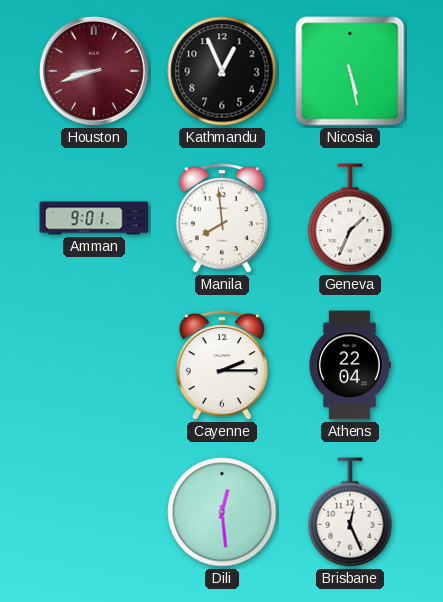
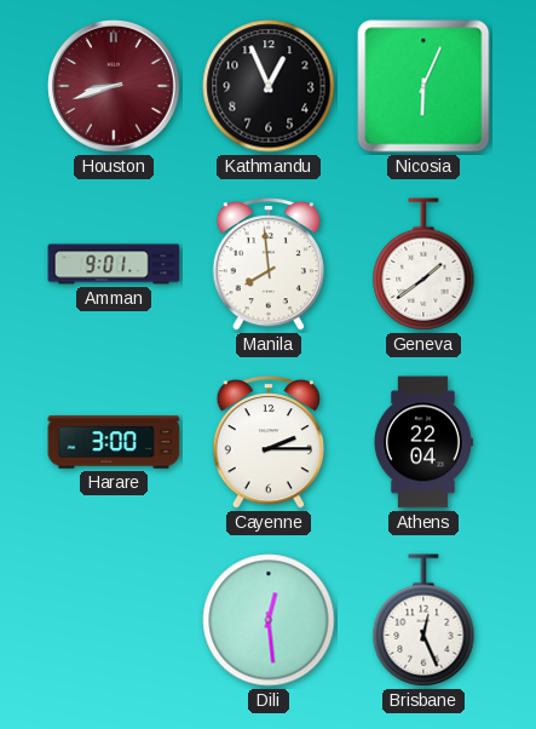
Nicosia: 5:28 -> 6:04 (423, 86)
Geneva: 1:34 -> 1:39 (423, 264)
Harare: none -> 3:00 (114, 442)
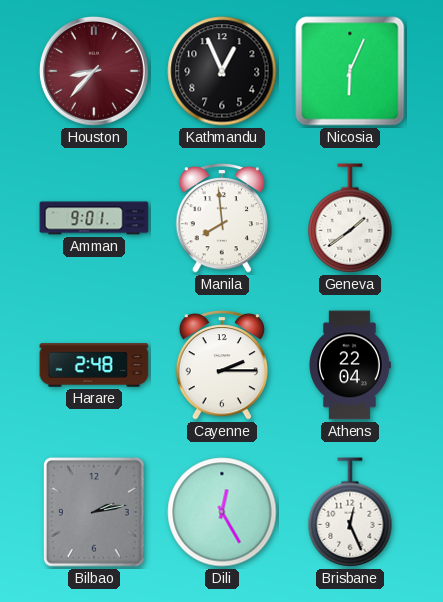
Houston: 8:42 -> 8:37 (94, 71)
Harare: 3:00 -> 2:48 (94, 365)
Bilbao: none -> 2:13 (94, 513)
Dili: 12:29 -> 12:25 (222, 512)
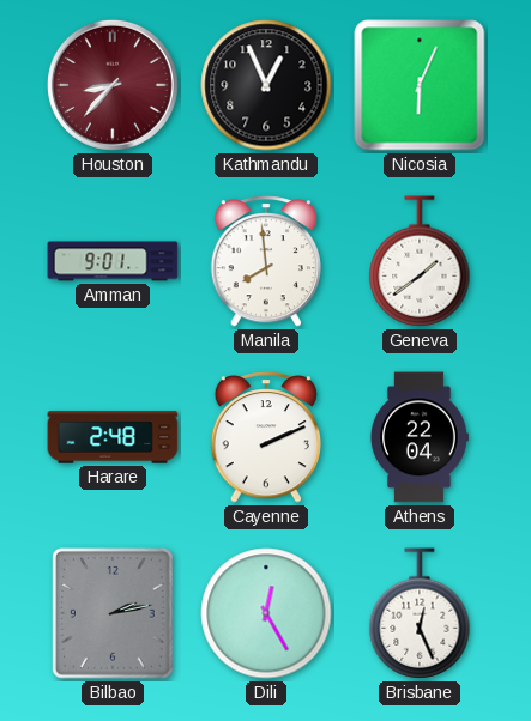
Cayenne: 2:15 -> 2:11 (265, 437)
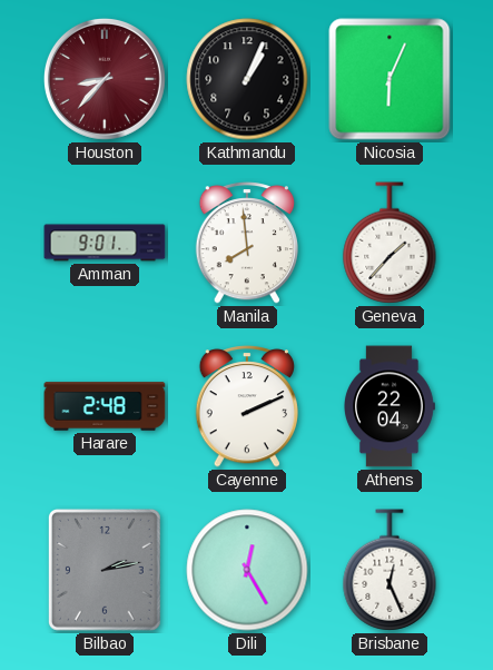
Kathmandu: 12:56 -> 1:04 (247, 79)
Geneva: 1:39 -> 1:37 (390, 243)
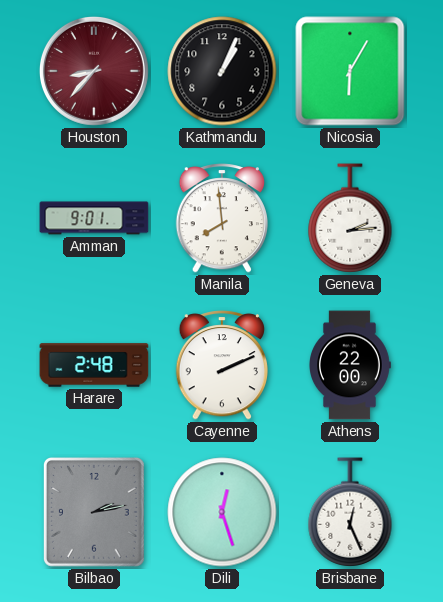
Nicosia: 6:04 -> 6:05 (350, 71)
Geneva: 1:37 -> 2:14 (350, 218)
Athens: 22:04 -> 22:00 (350, 365)
Dili: 12:25 -> 12:27 (222, 512)
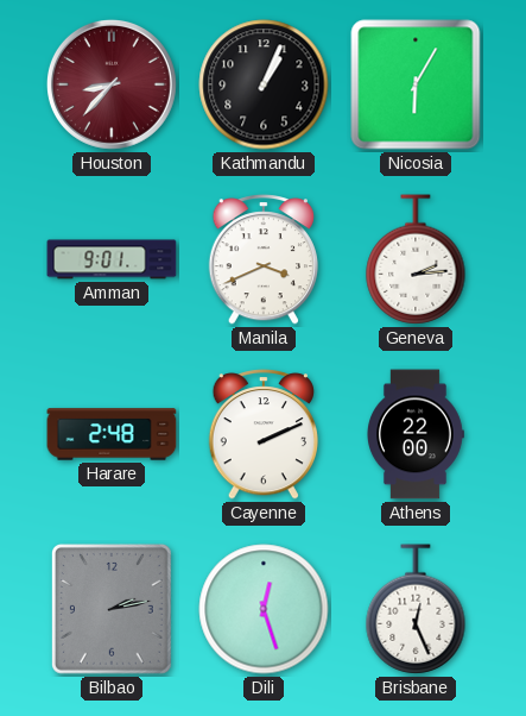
Manila: 7:59 -> 3:41 (262, 259)
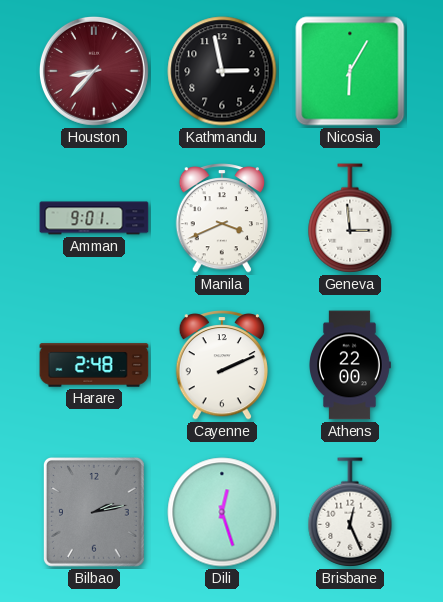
Kathmandu: 1:04 -> 2:58 (222, 71)
Geneva: 2:14 -> 2:59 (350, 218)
